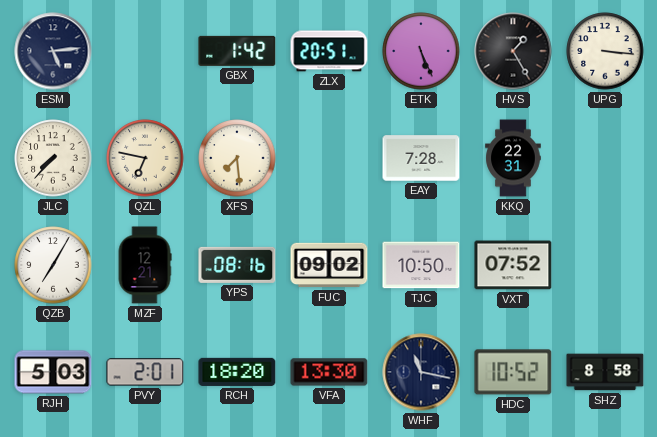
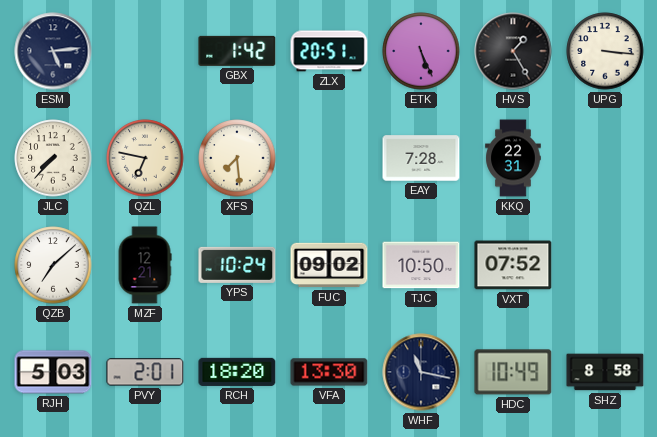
QZB: 7:05 -> 7:08 (53, 265)
YPS: 08:16 -> 10:24 (237, 265)
HDC: 10:52 -> 10:49 (513, 372)
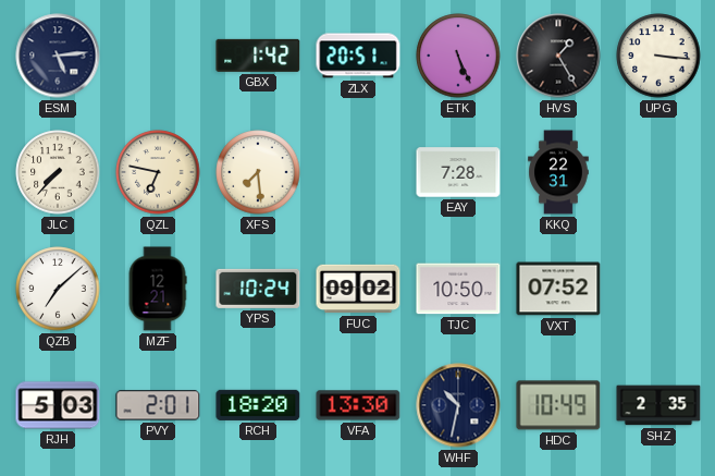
WHF: 11:17 -> 10:32 (458, 405)
SHZ: 8:58 -> 2:35 (658, 405)
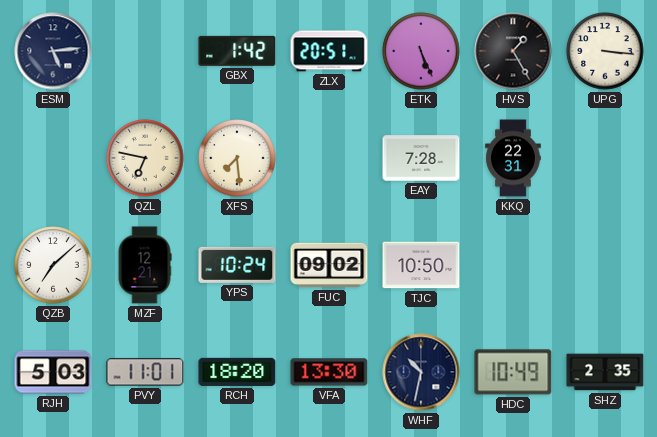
JLC: 7:37 -> none (58, 172)
VXT: 07:52 -> none (558, 289)
PVY: 2:01 -> 11:01 (145, 372)
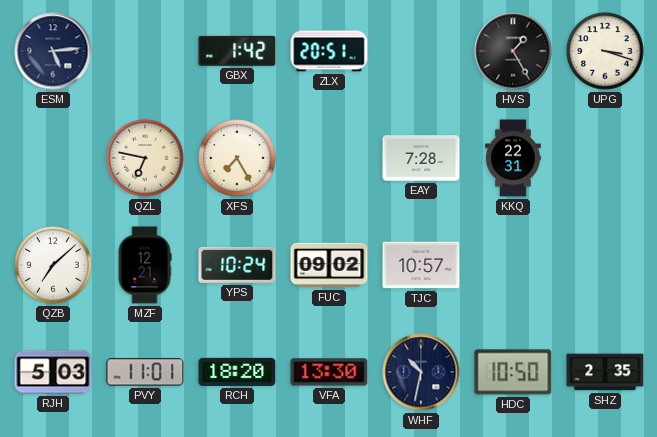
ETK: 5:26 -> none (421, 51)
UPG: 3:16 -> 3:18 (605, 51)
XFS: 7:29 -> 7:25 (237, 158)
TJC: 10:50 -> 10:57 (421, 265)
HDC: 10:49 -> 10:50 (513, 372)
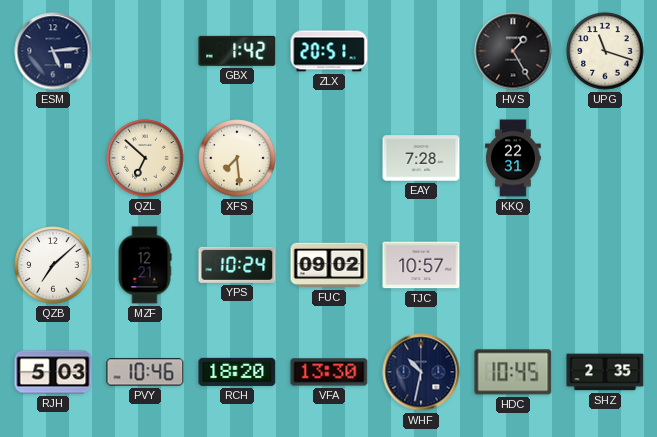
UPG: 3:18 -> 11:18 (605, 51)
QZL: 6:47 -> 6:52 (145, 158)
XFS: 7:25 -> 7:29 (237, 158)
PVY: 11:01 -> 10:46 (145, 372)
HDC: 10:50 -> 10:45 (513, 372)
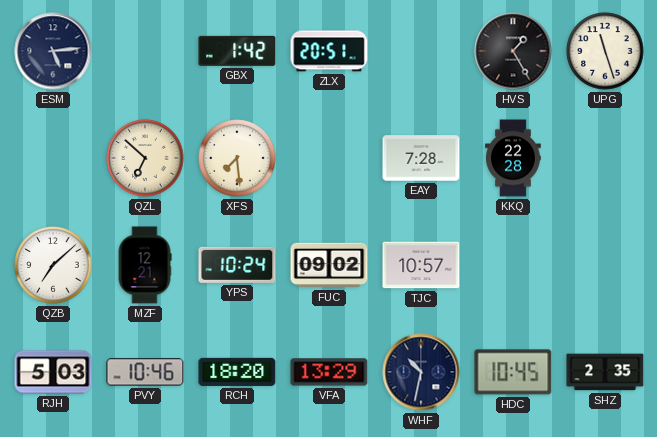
UPG: 11:18 -> 11:27 (605, 51)
KKQ: 22:31 -> 22:28 (513, 158)
VFA: 13:30 -> 13:29 (329, 372)
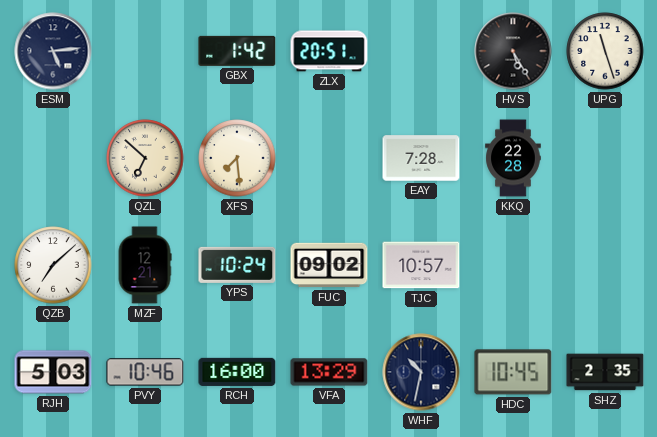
HVS: 1:25 -> 5:25 (513, 51)
RCH: 18:20 -> 16:00 (237, 372)
